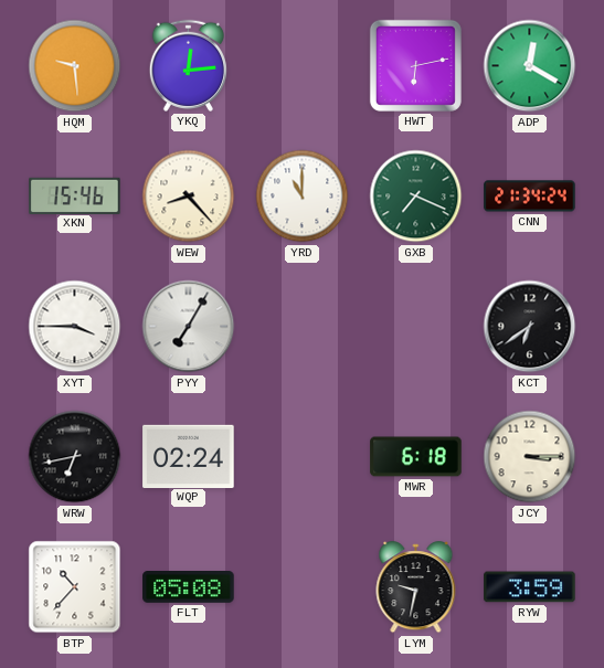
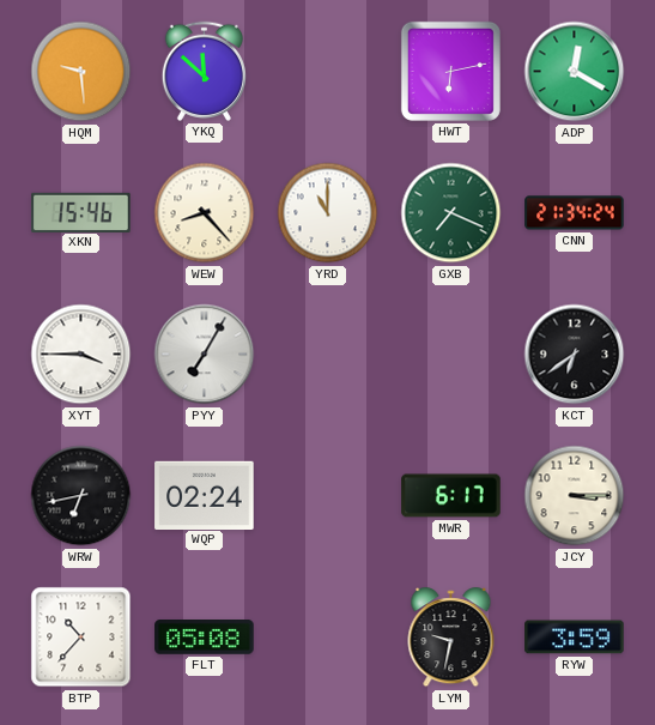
YKQ: 12:14 -> 11:52 (204, 71)
MWR: 6:18 -> 6:17 (451, 496)
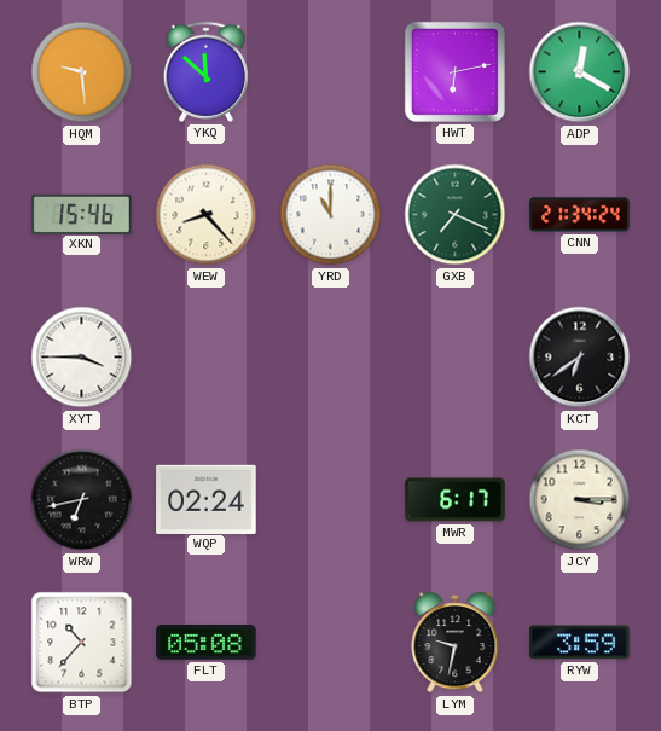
PYY: 7:05 -> none (205, 355)
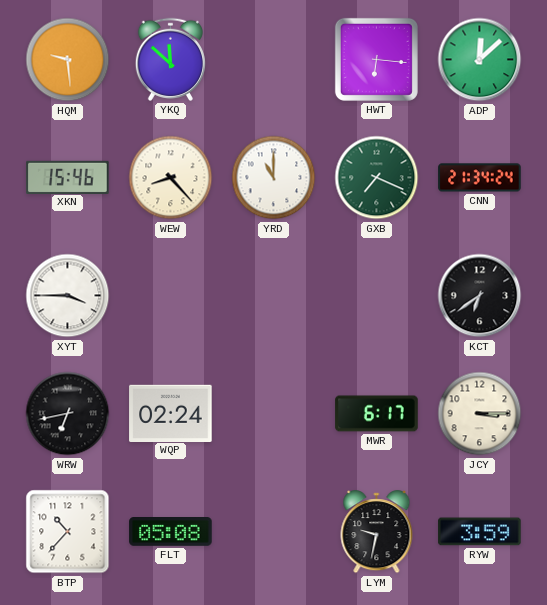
HWT: 6:13 -> 6:16 (376, 59)
ADP: 12:20 -> 12:08 (480, 60)
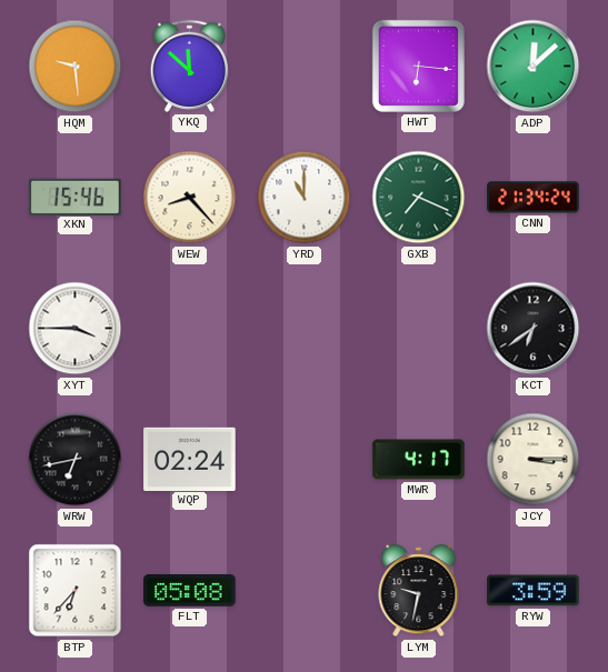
MWR: 6:17 -> 4:17 (419, 460)
BTP: 10:37 -> 6:37 (76, 591)
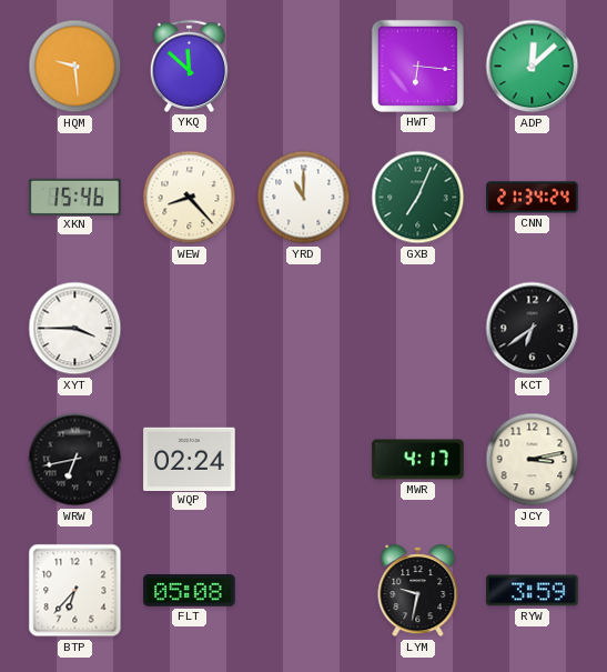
GXB: 7:19 -> 7:04 (418, 198)
JCY: 3:15 -> 3:13 (533, 460)
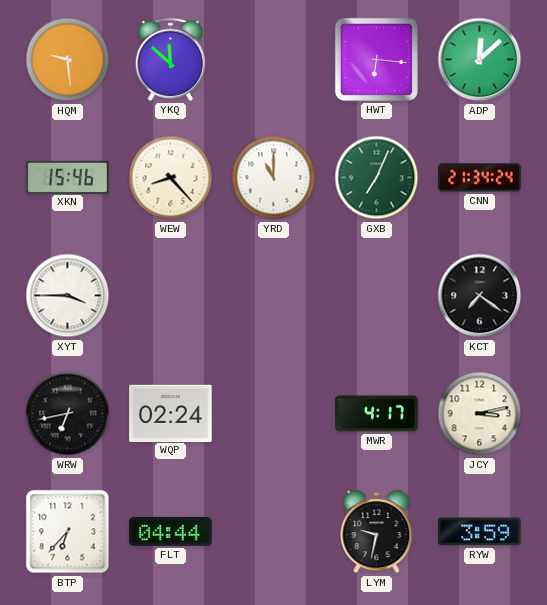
KCT: 6:39 -> 7:21 (480, 296)
FLT: 05:08 -> 04:44 (171, 532)
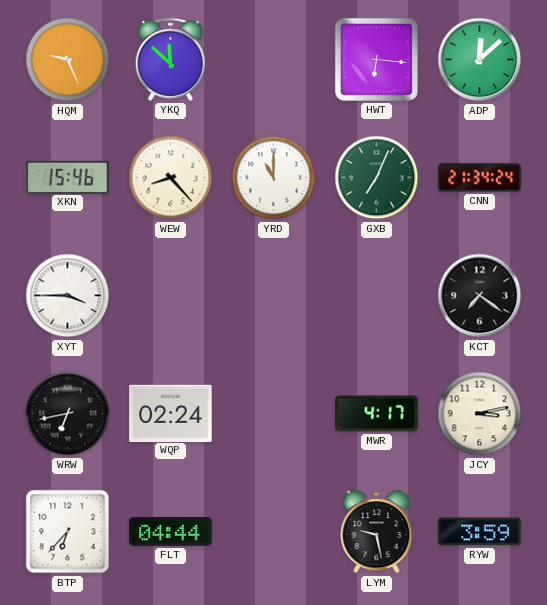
HQM: 9:29 -> 9:26 (68, 60)
LYM: 9:32 -> 9:28 (377, 532)
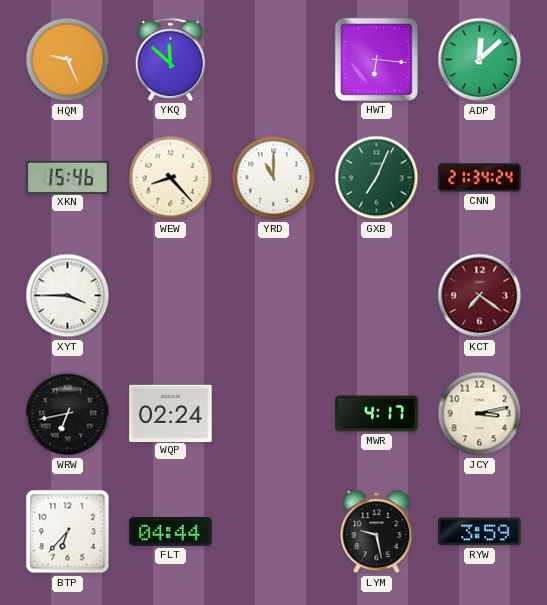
KCT dial: black -> burgundy (480, 296)
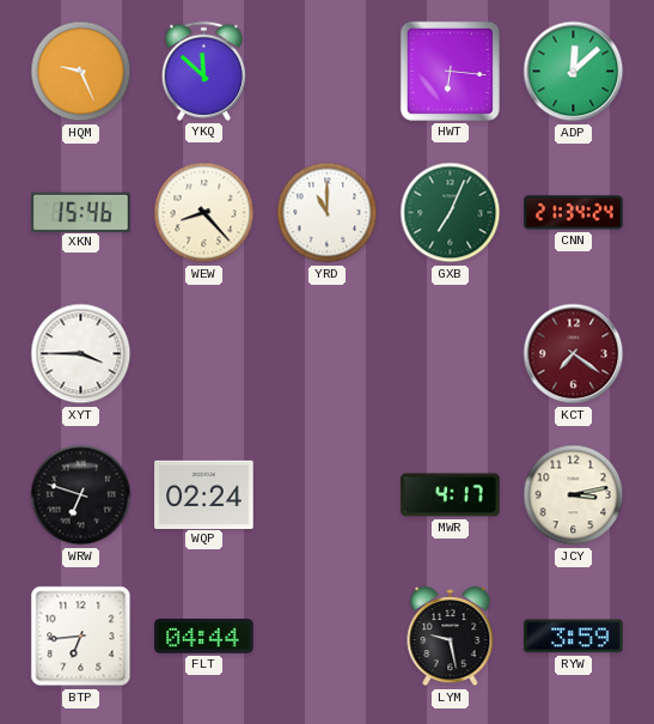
WRW: 6:43 -> 6:48 (81, 495)
BTP: 6:37 -> 6:44 (81, 637)
